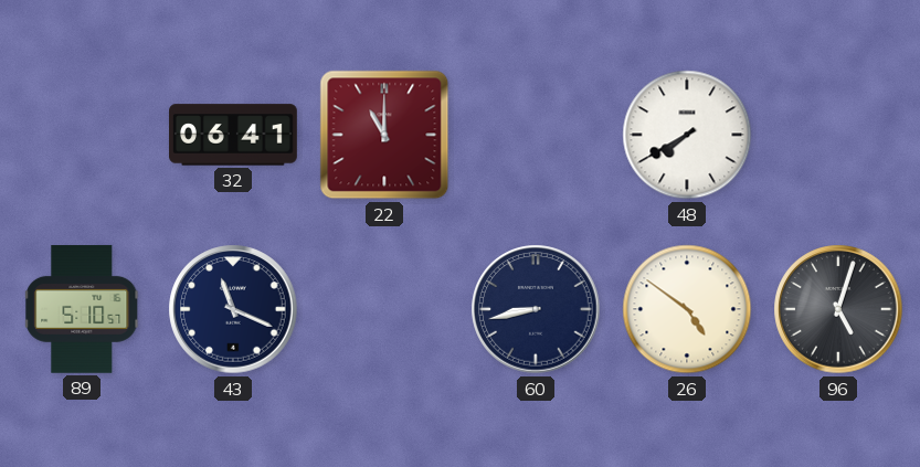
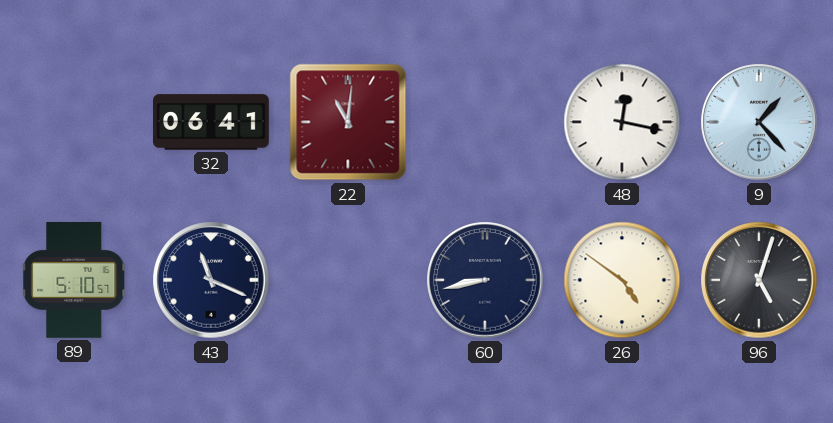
22: 11:00 -> 11:01 (348, 122)
48: 7:40 -> 12:17 (622, 122)
9: none -> 1:23 (759, 122)
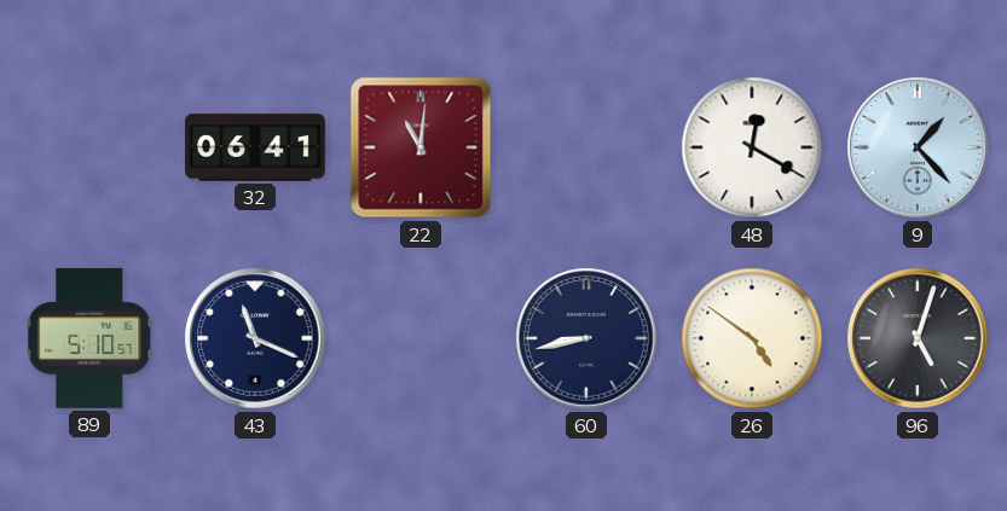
48: 12:17 -> 12:20 (752, 147)
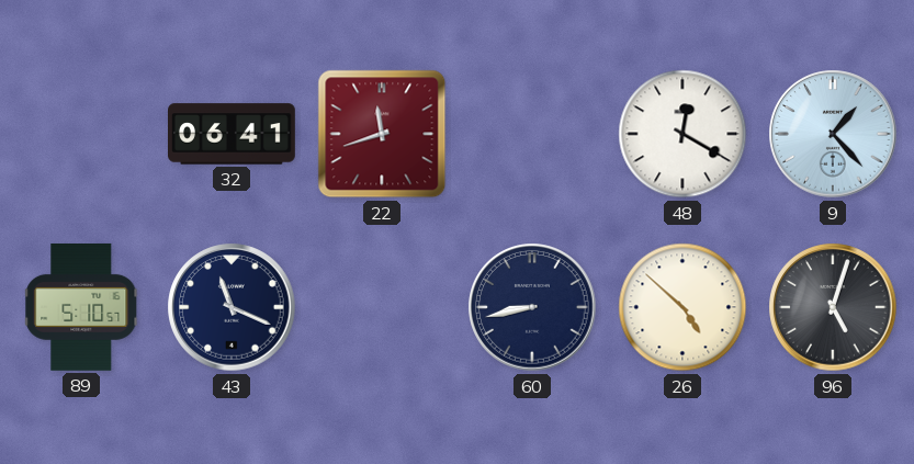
22: 11:01 -> 11:42 (382, 134)
26: 4:51 -> 4:52 (682, 307)
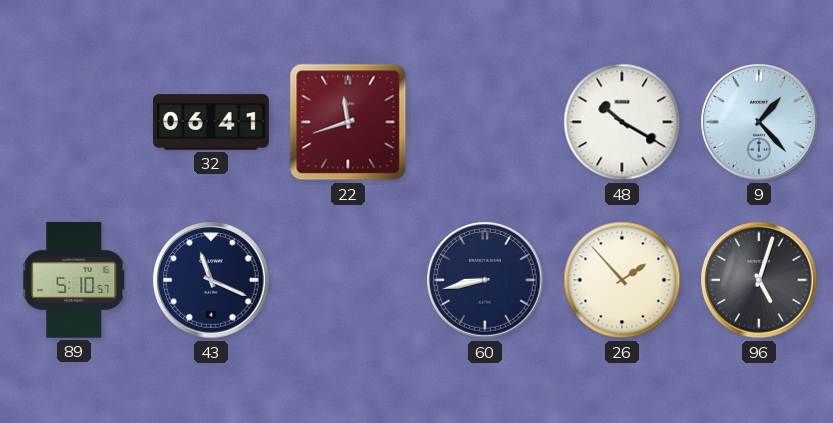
48: 12:20 -> 10:20 (622, 122)
26: 4:52 -> 1:53 (622, 280)
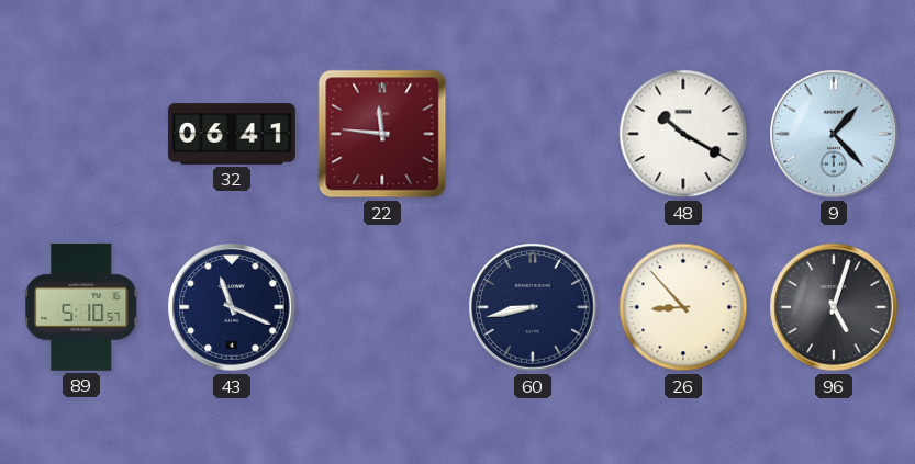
22: 11:42 -> 11:46 (382, 134)
26: 1:53 -> 8:53 (683, 307)
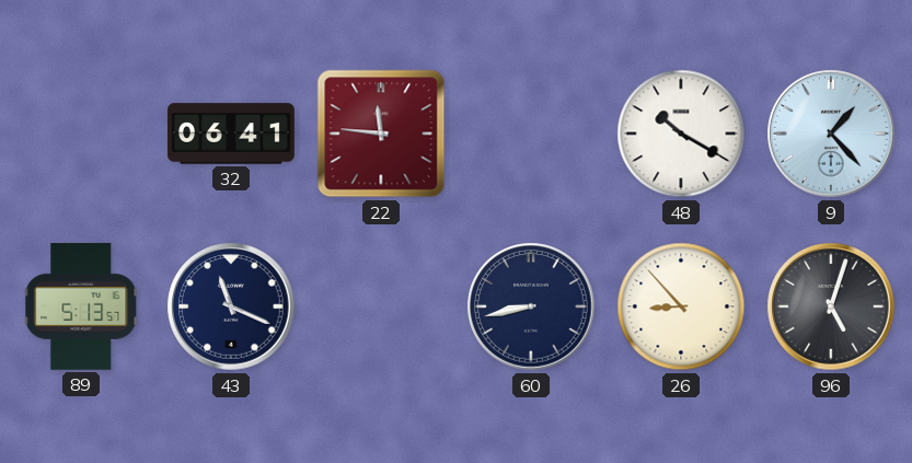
89: 5:10 -> 5:13 (82, 306)
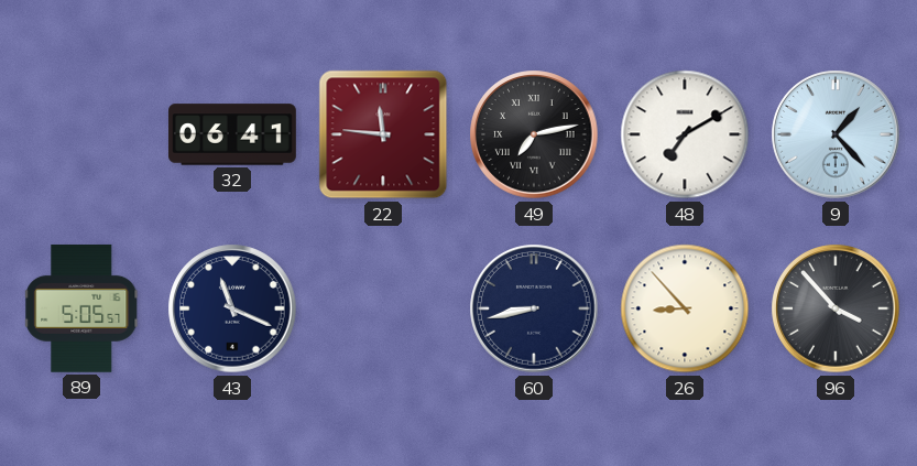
49: none -> 7:13 (534, 134)
48: 10:20 -> 7:10 (685, 134)
89: 5:13 -> 5:05 (83, 308)
96: 5:03 -> 3:53 (836, 308)
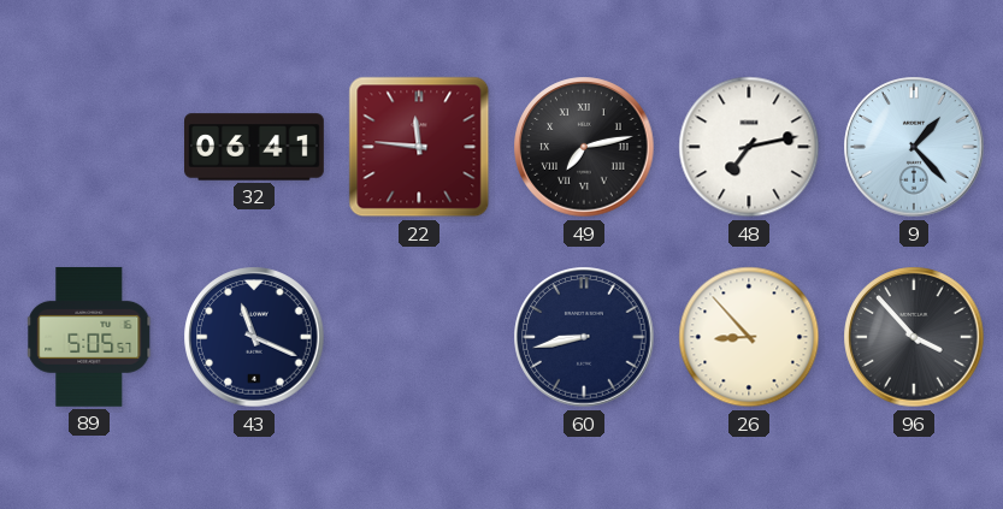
48: 7:10 -> 7:13 (749, 147)
